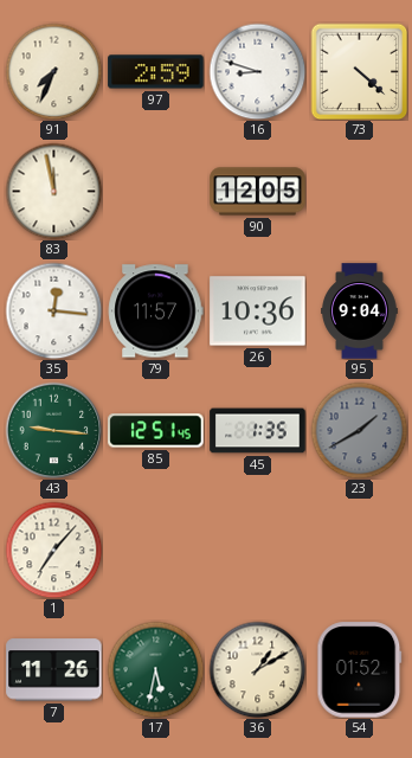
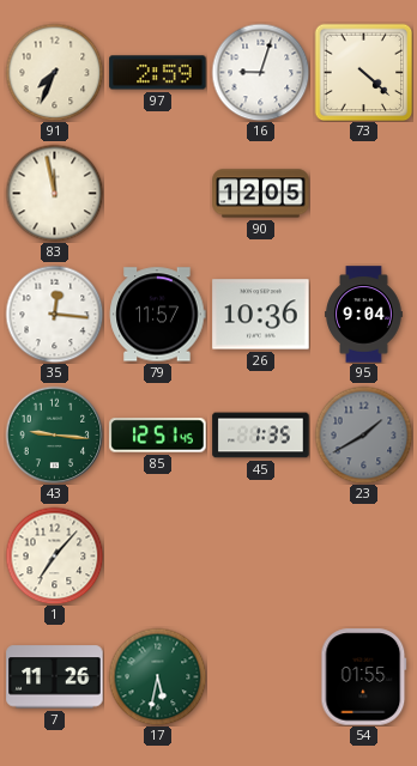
16: 8:48 -> 9:03 (260, 72)
36: 1:10 -> none (257, 669)
54: 01:52 -> 01:55 (364, 677)
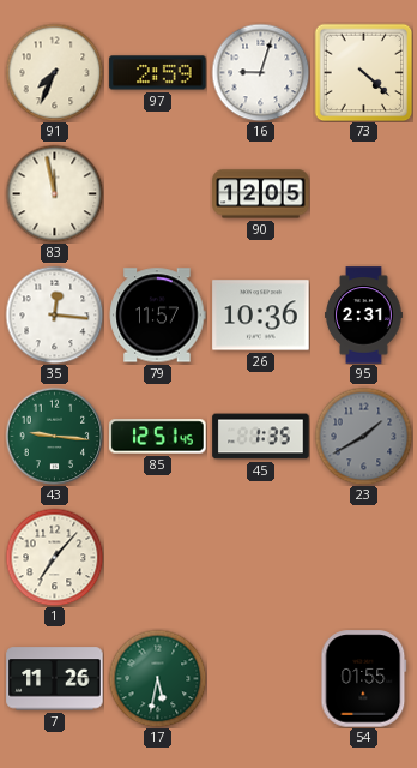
95: 9:04 -> 2:31 (364, 316)
